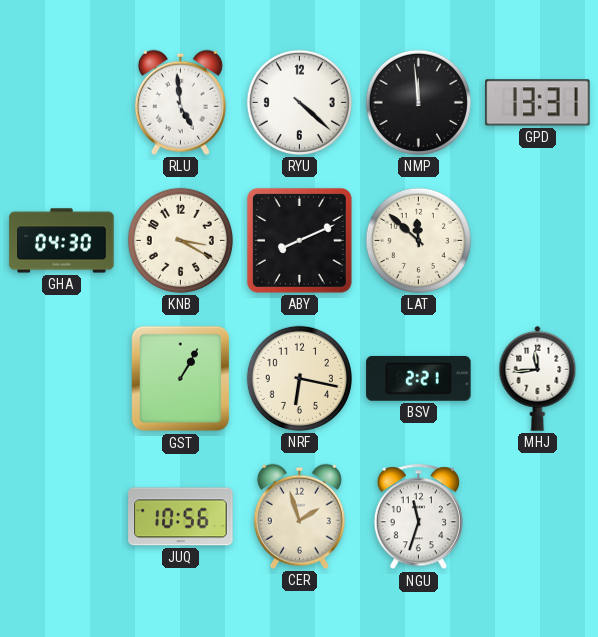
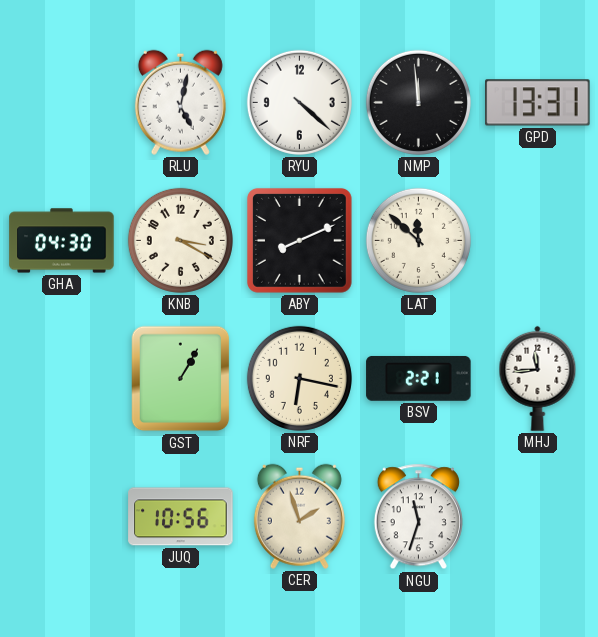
RLU: 4:59 -> 5:02 (180, 102)
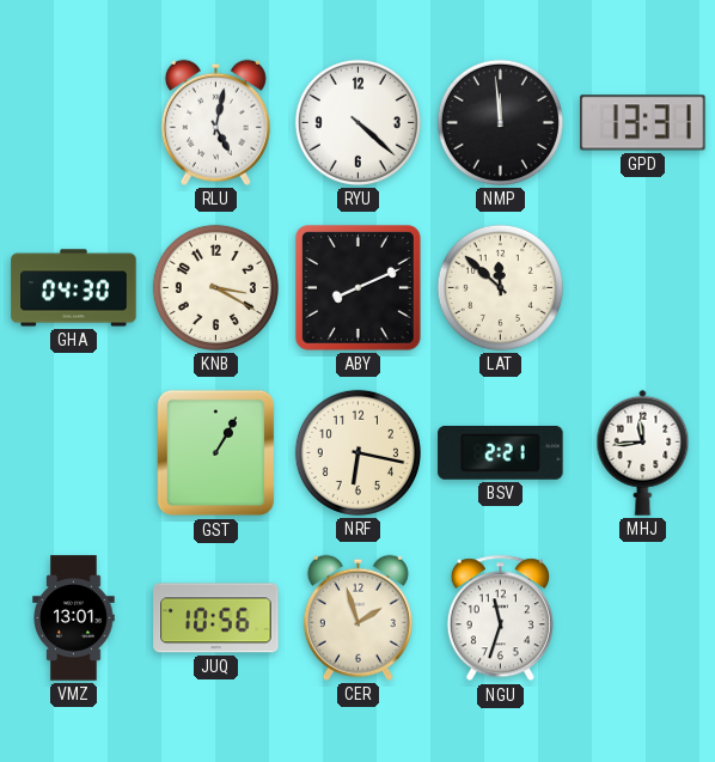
VMZ: none -> 13:01 (74, 618)
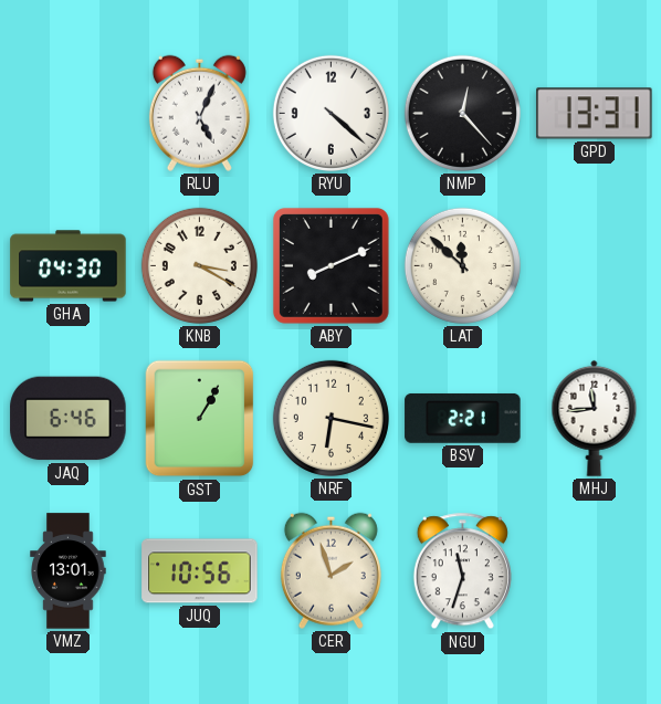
RLU: 5:02 -> 5:04 (199, 113)
NMP: 11:59 -> 12:23 (462, 113)
JAQ: none -> 6:46 (69, 419)
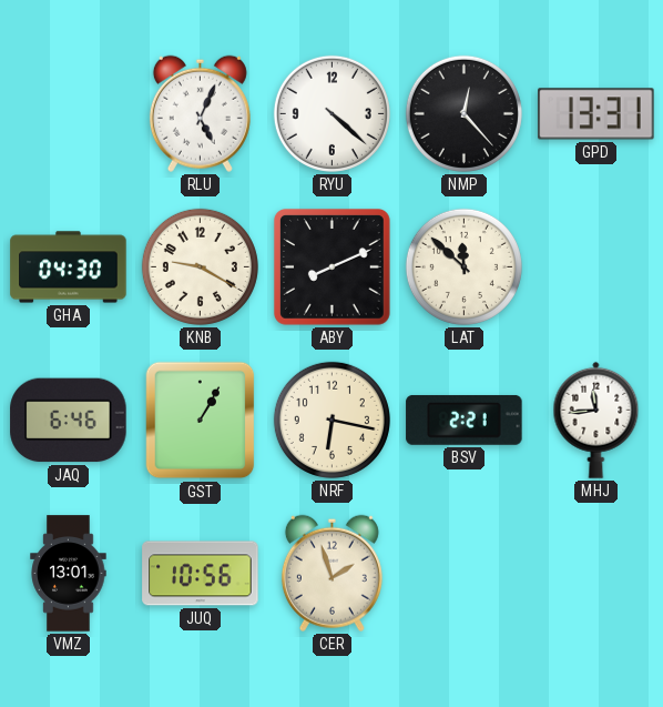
KNB: 3:20 -> 9:20 (200, 266)
NGU: 11:33 -> none (462, 571)
